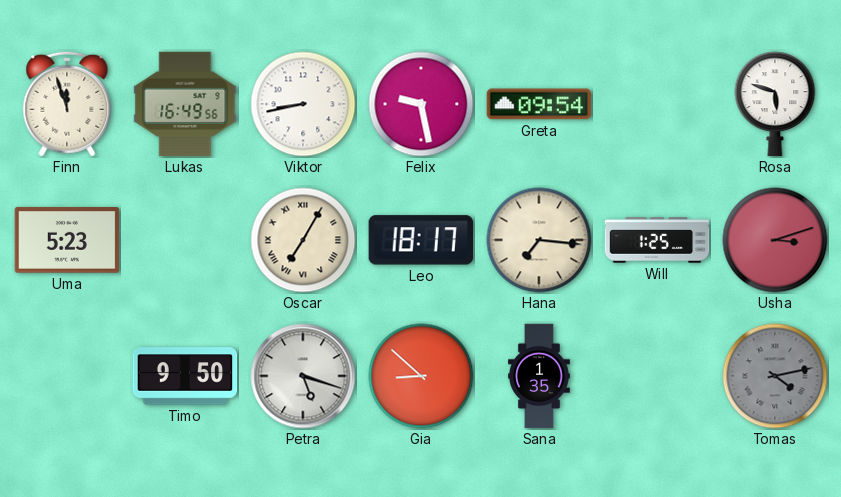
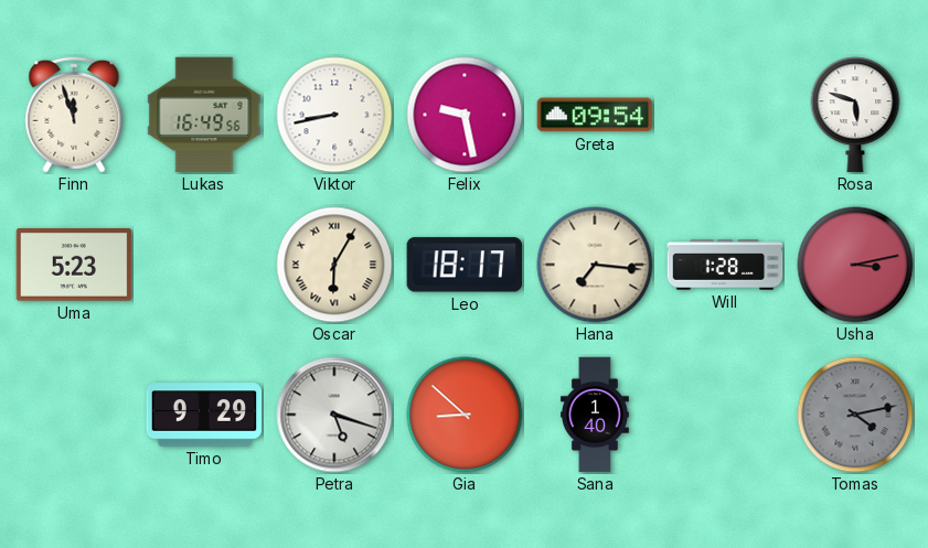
Oscar: 7:05 -> 6:05 (334, 265)
Will: 1:25 -> 1:28 (725, 265)
Usha: 3:12 -> 3:13 (855, 265)
Timo: 9:50 -> 9:29 (204, 415)
Sana: 1:35 -> 1:40 (595, 415)
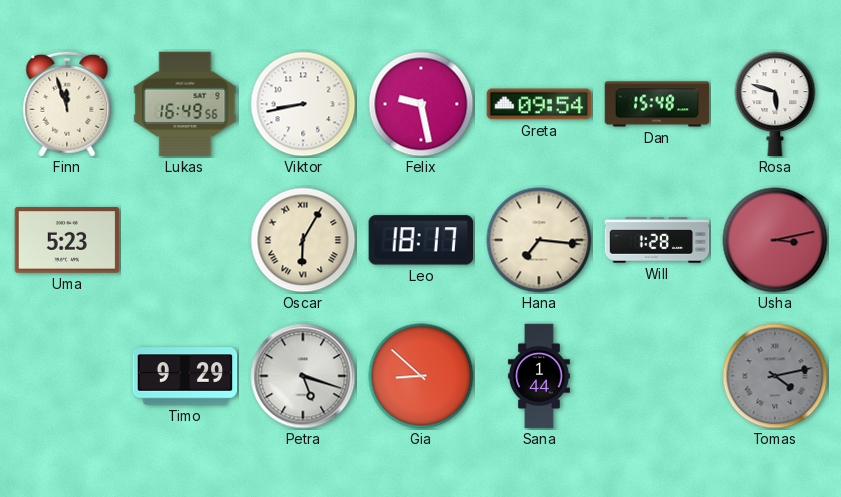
Dan: none -> 15:48 (657, 104)
Sana: 1:40 -> 1:44 (539, 376)
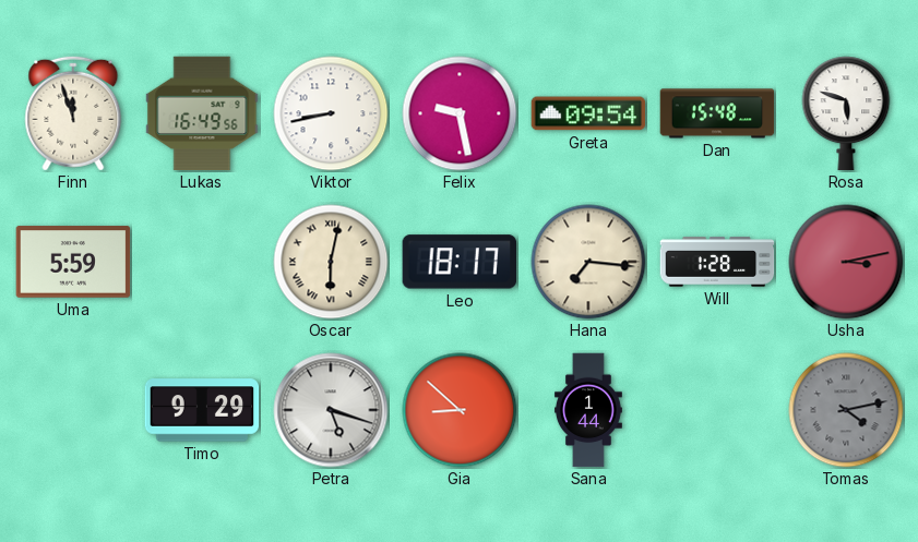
Uma: 5:23 -> 5:59 (73, 262)
Oscar: 6:05 -> 6:02 (331, 262)
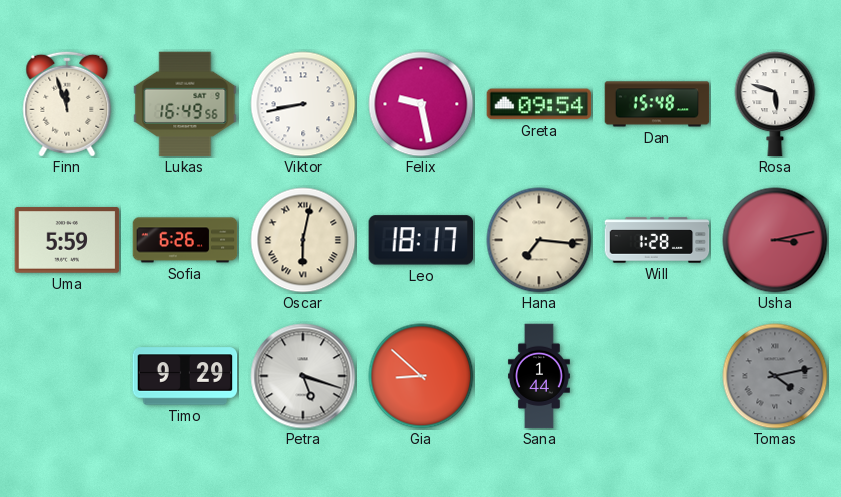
Sofia: none -> 6:26 (185, 240)
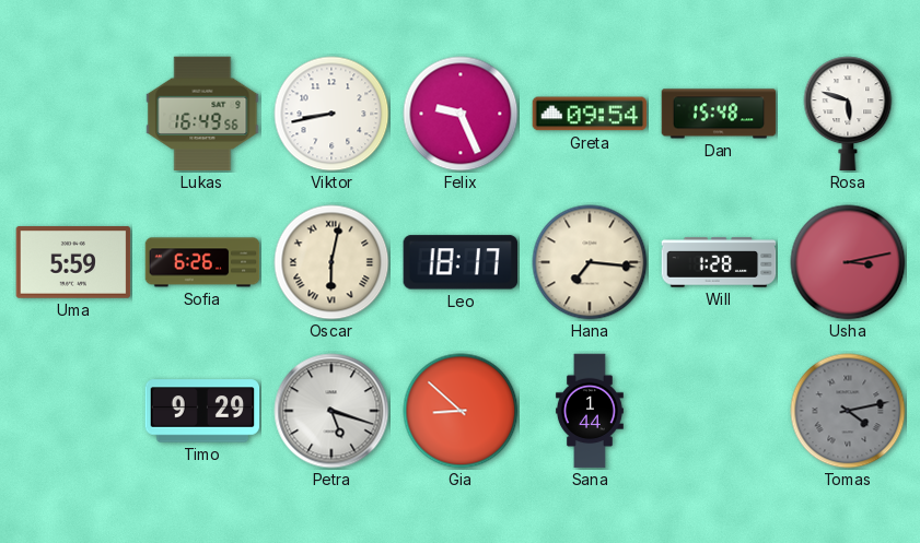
Finn: 11:57 -> none (67, 104)
Felix: 9:28 -> 9:26 (461, 114)
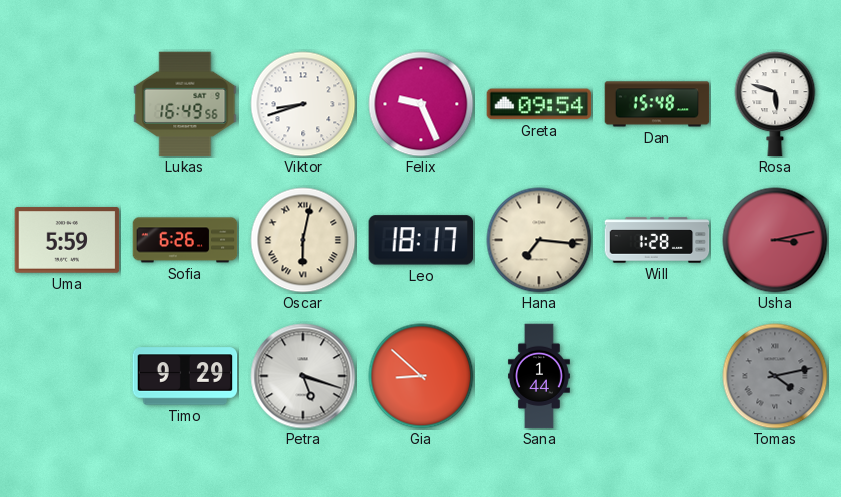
Viktor: 8:43 -> 8:42 (303, 104)
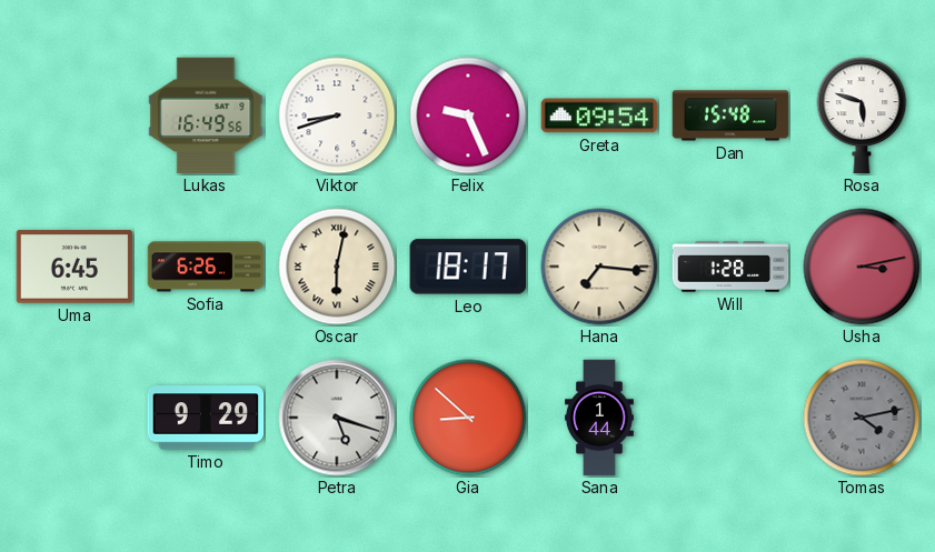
Uma: 5:59 -> 6:45 (74, 267)
